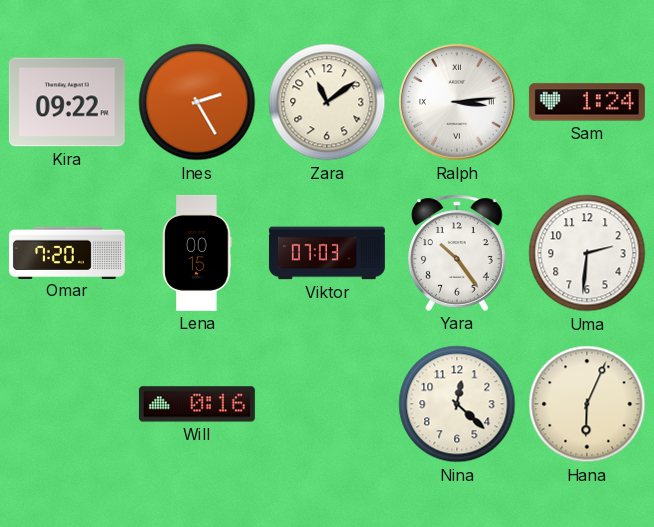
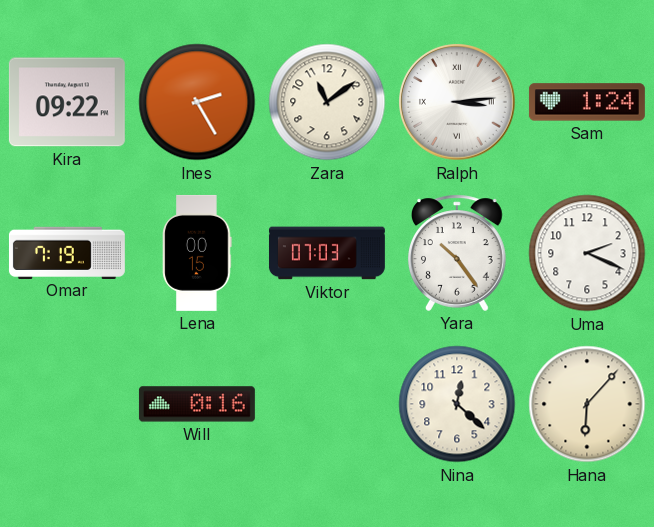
Omar: 7:20 -> 7:19 (67, 252)
Uma: 2:31 -> 2:19 (587, 253)
Hana: 6:04 -> 6:07 (587, 404)
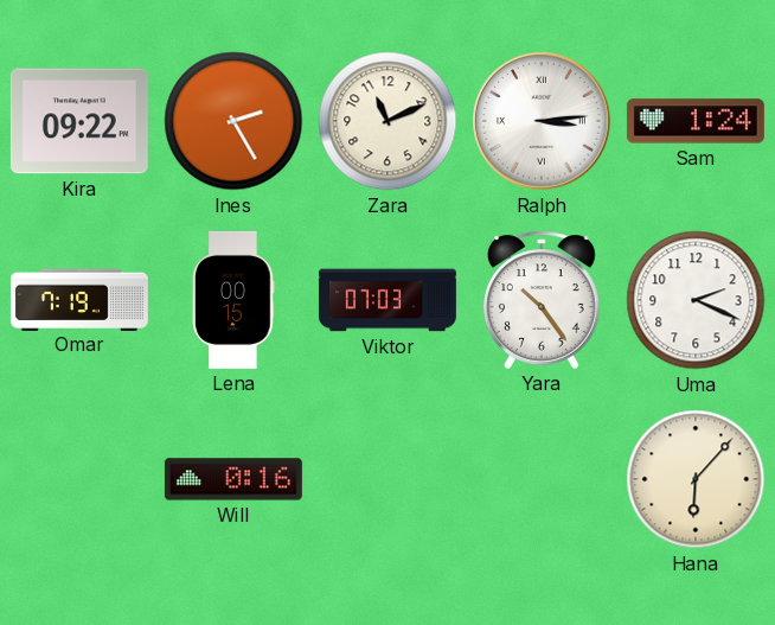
Zara: 11:09 -> 11:11 (387, 121)
Nina: 12:22 -> none (457, 404)
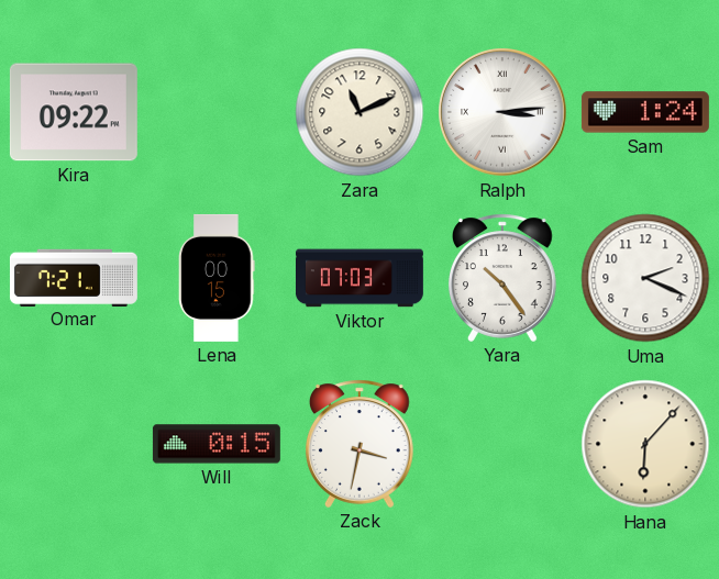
Ines: 2:25 -> none (233, 121)
Omar: 7:19 -> 7:21 (74, 277)
Will: 0:16 -> 0:15 (217, 444)
Zack: none -> 3:32 (361, 444)
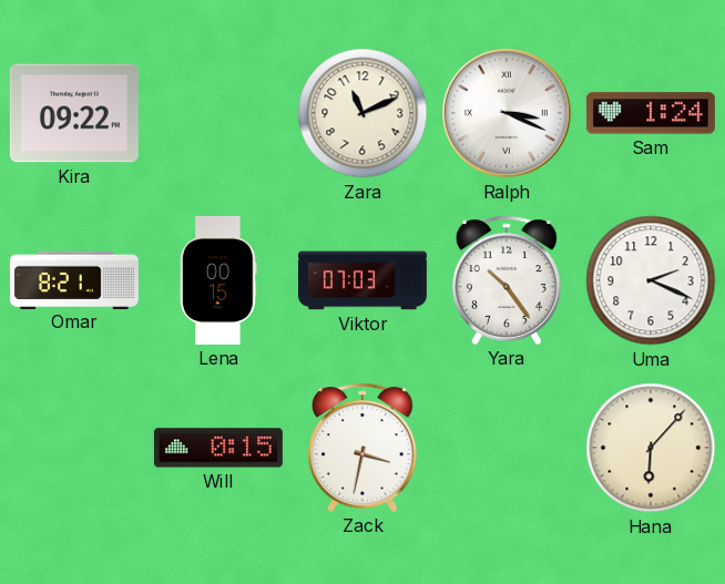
Ralph: 3:14 -> 3:19 (508, 113)
Omar: 7:21 -> 8:21 (74, 279)
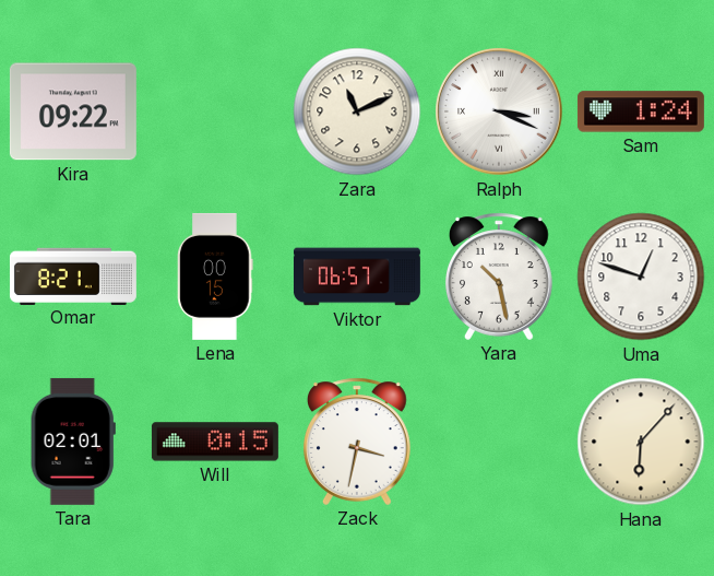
Viktor: 07:03 -> 06:57 (357, 277)
Yara: 10:24 -> 10:28 (500, 277)
Uma: 2:19 -> 12:48 (641, 277)
Tara: none -> 02:01 (73, 442)
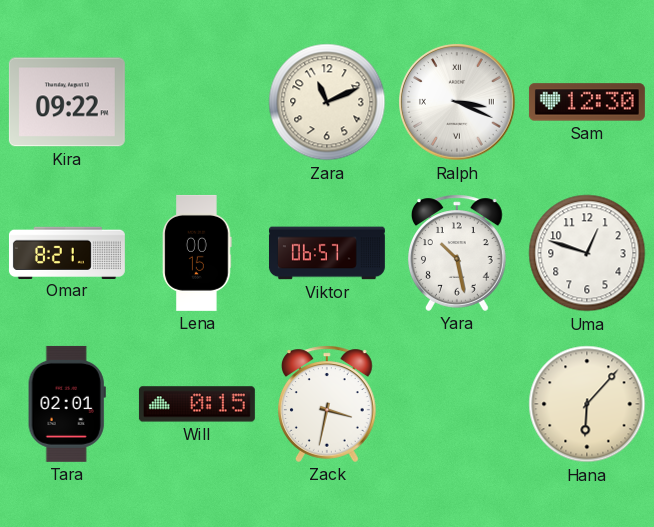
Sam: 1:24 -> 12:30 (587, 102)
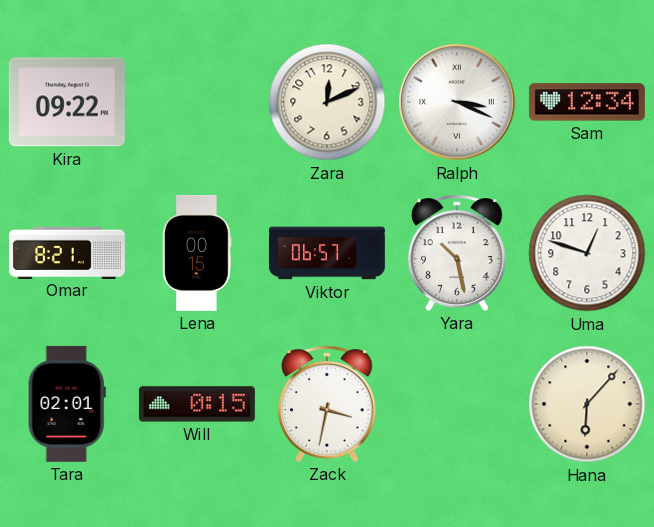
Zara: 11:11 -> 12:11 (327, 102)
Sam: 12:30 -> 12:34 (587, 102)
